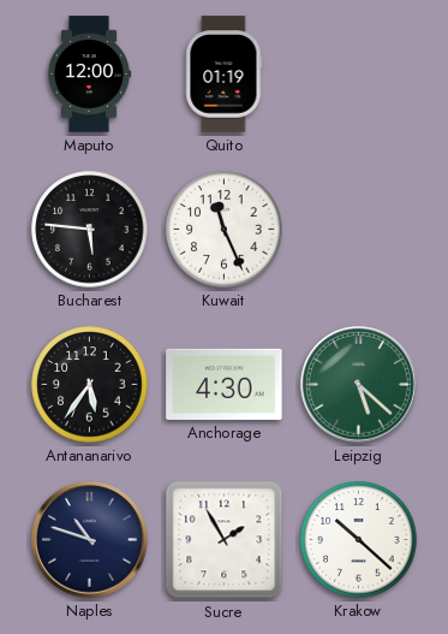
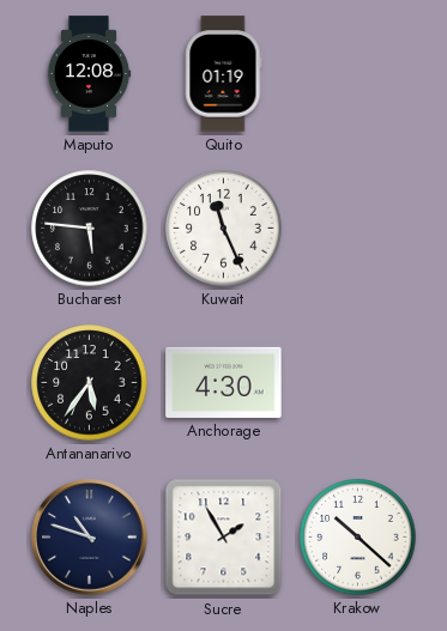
Maputo: 12:00 -> 12:08 (89, 74)
Leipzig: 5:22 -> none (359, 385)
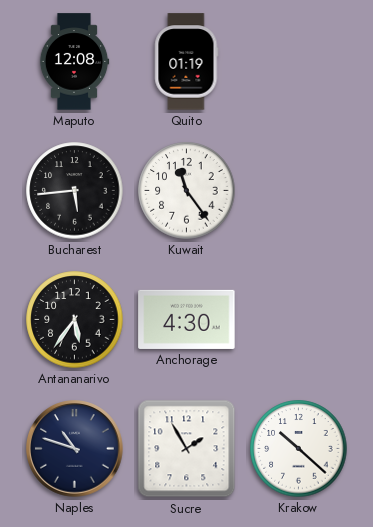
Bucharest: 5:46 -> 5:44 (75, 191)
Kuwait: 11:26 -> 11:24 (187, 191)
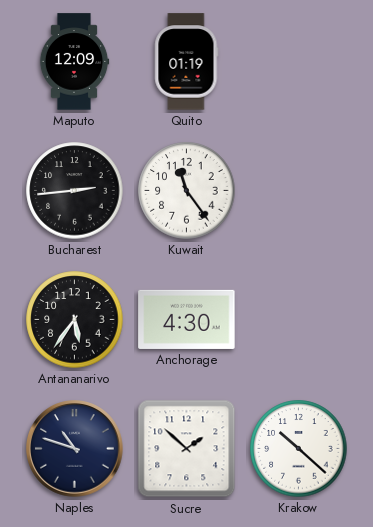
Maputo: 12:08 -> 12:09 (74, 62)
Bucharest: 5:44 -> 2:44 (75, 191)
Sucre: 1:55 -> 1:52 (187, 449)
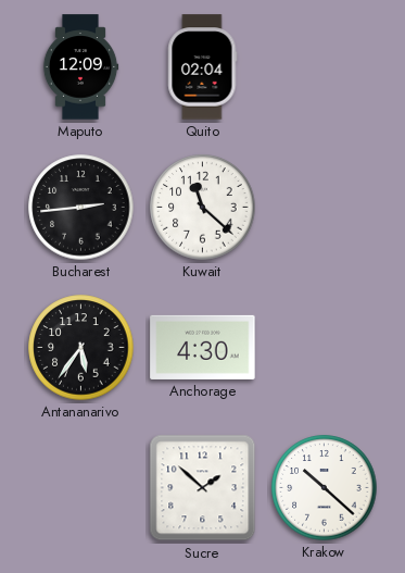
Quito: 01:19 -> 02:04 (203, 67)
Kuwait: 11:24 -> 11:22 (203, 208)
Naples: 10:48 -> none (75, 449)
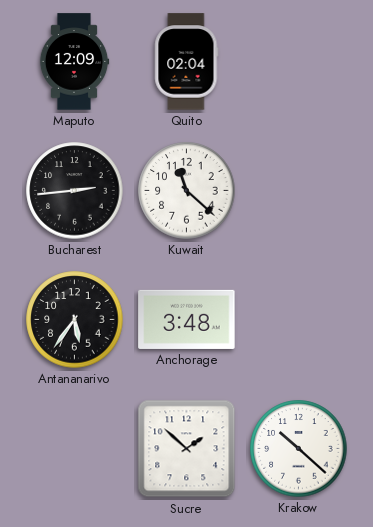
Anchorage: 4:30 -> 3:48 (187, 319)
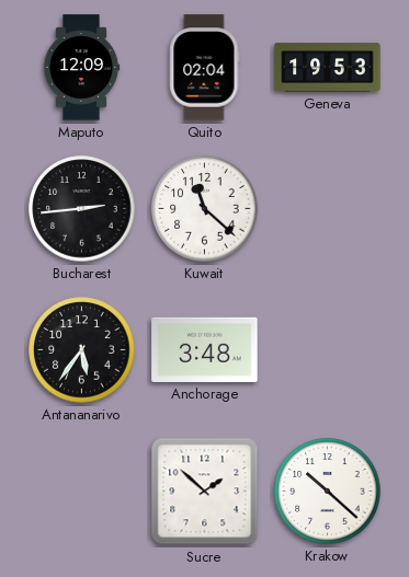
Geneva: none -> 19:53 (328, 68)
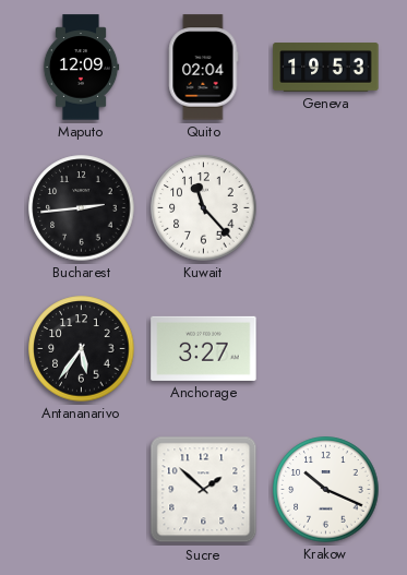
Kuwait: 11:22 -> 11:23 (204, 208)
Anchorage: 3:48 -> 3:27 (204, 348)
Krakow: 10:22 -> 10:19 (326, 490)
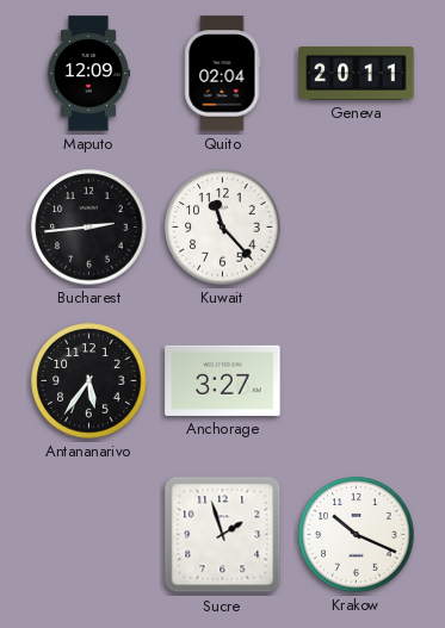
Geneva: 19:53 -> 20:11 (357, 74)
Sucre: 1:52 -> 1:57 (223, 535)
